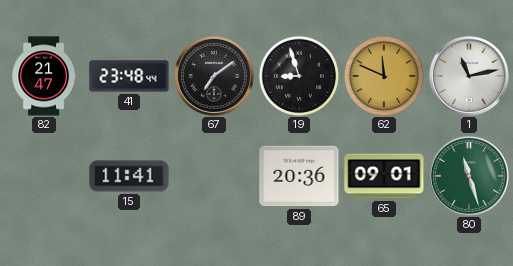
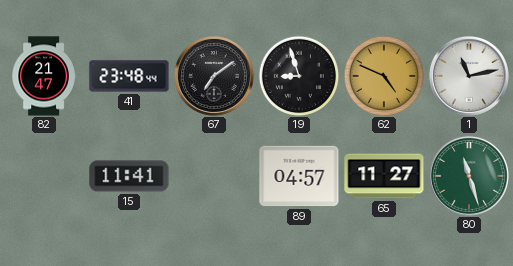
62: 11:49 -> 4:49 (383, 75)
89: 20:36 -> 04:57 (299, 176)
65: 09:01 -> 11:27 (384, 176)
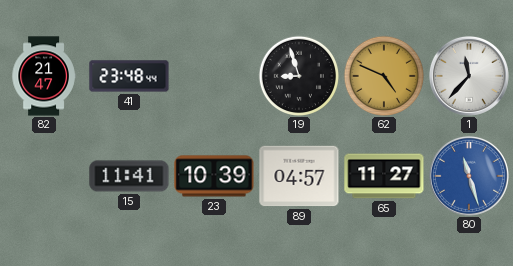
67: 7:09 -> none (214, 76)
1: 11:13 -> 11:37 (469, 76)
23: none -> 10:39 (214, 176)
80 dial: green -> blue (469, 176)
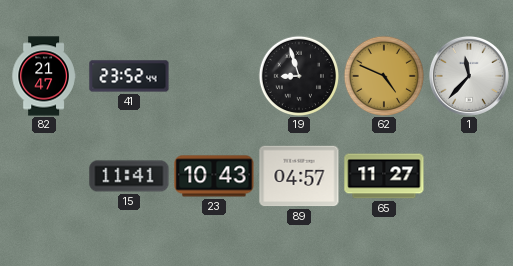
41: 23:48 -> 23:52 (129, 76)
23: 10:39 -> 10:43 (214, 176)
80: 11:27 -> none (469, 176)
